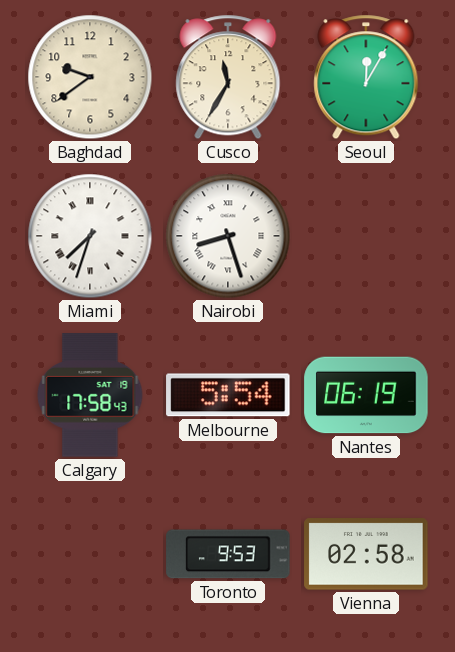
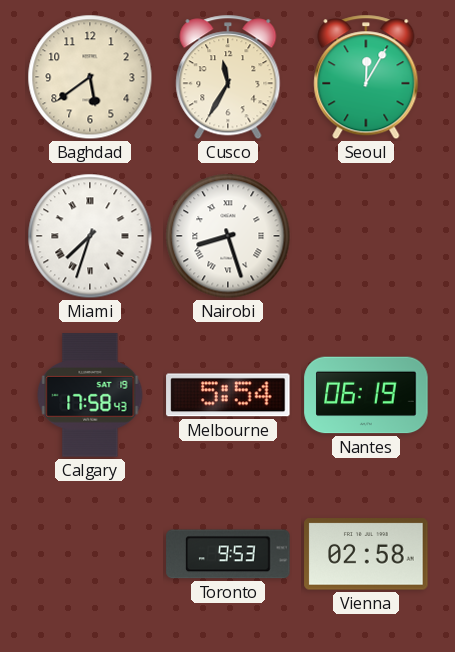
Baghdad: 9:39 -> 5:39 (90, 77)
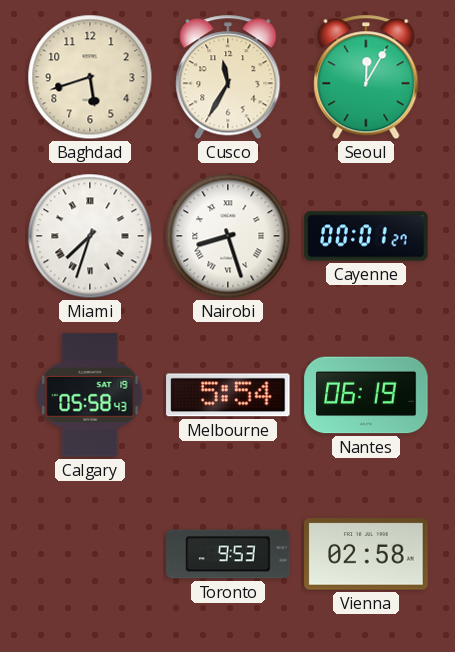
Baghdad: 5:39 -> 5:42 (90, 77)
Cayenne: none -> 00:01 (366, 236)
Calgary: 17:58 -> 05:58 (90, 395)
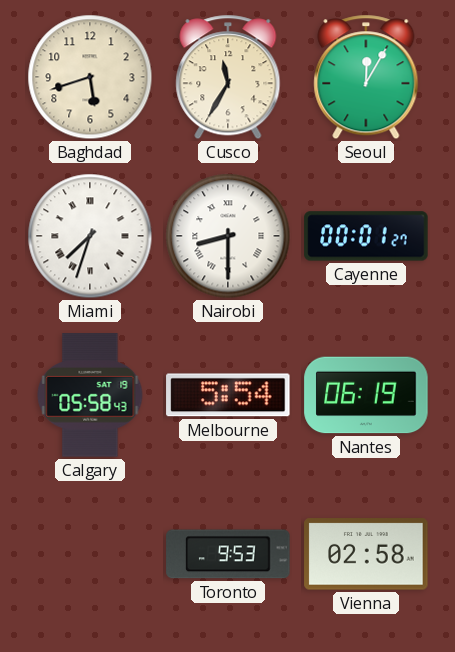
Nairobi: 8:27 -> 8:30 (228, 236)
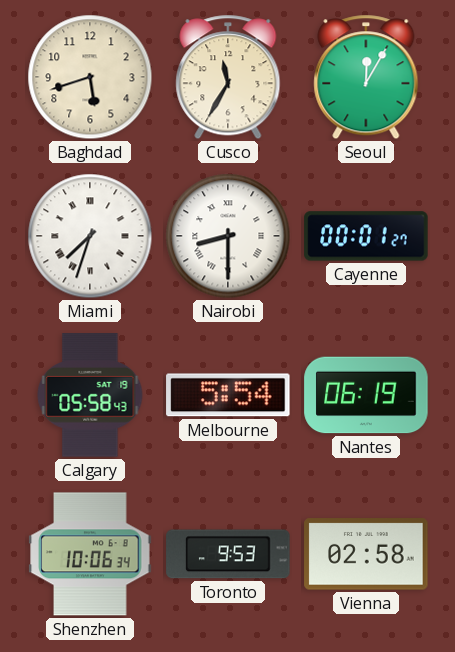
Shenzhen: none -> 10:06 (90, 554)
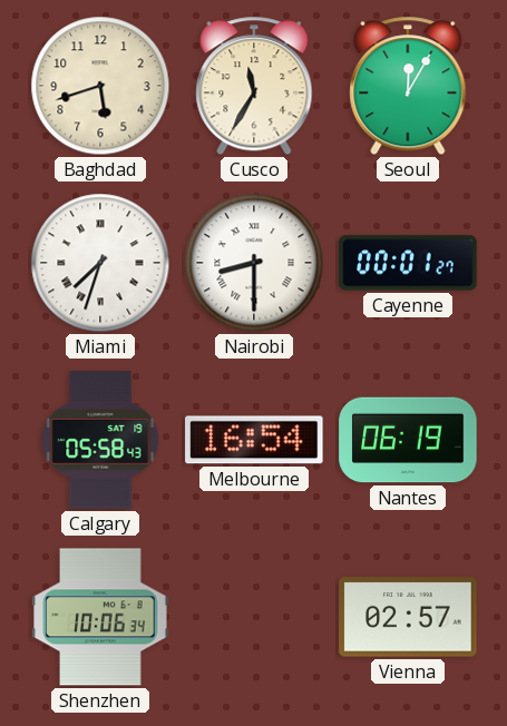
Melbourne: 5:54 -> 16:54 (254, 440)
Toronto: 9:53 -> none (228, 554)
Vienna: 02:58 -> 02:57 (408, 617)
